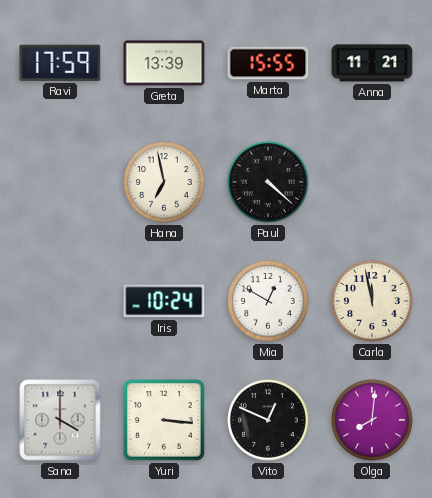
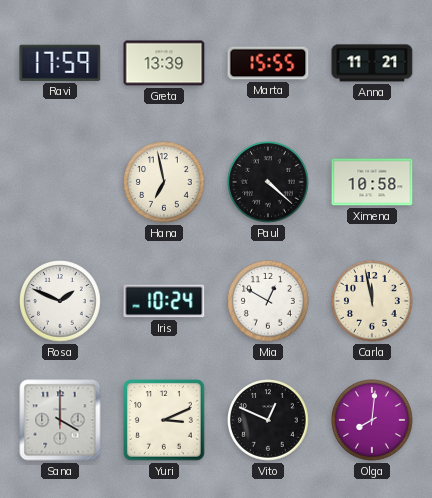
Ximena: none -> 10:58 (372, 182)
Rosa: none -> 1:49 (61, 302)
Yuri: 3:16 -> 3:11 (165, 421)
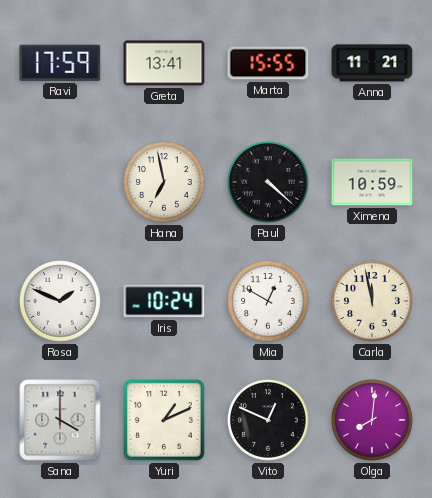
Greta: 13:39 -> 13:41 (164, 63)
Ximena: 10:58 -> 10:59 (372, 182)
Yuri: 3:11 -> 1:11 (165, 421)
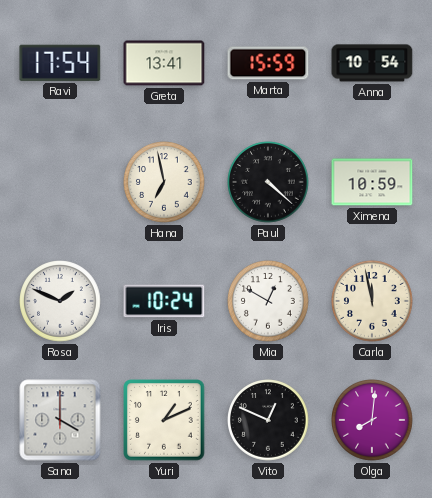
Ravi: 17:59 -> 17:54 (60, 63)
Marta: 15:55 -> 15:59 (268, 63)
Anna: 11:21 -> 10:54 (372, 63)
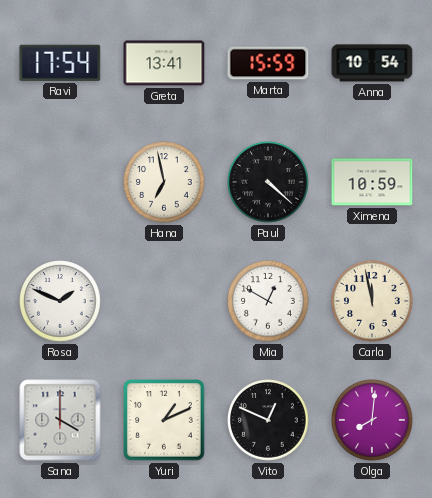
Iris: 10:24 -> none (164, 301)
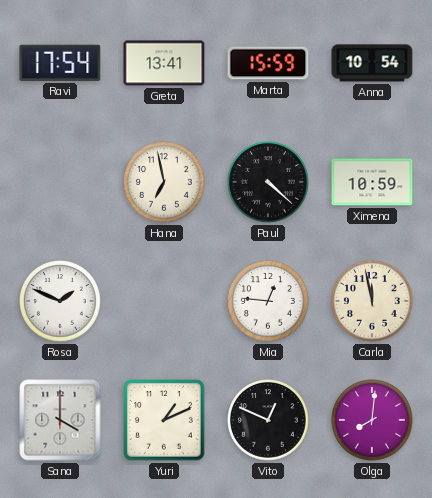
Mia: 12:50 -> 12:46 (269, 302)
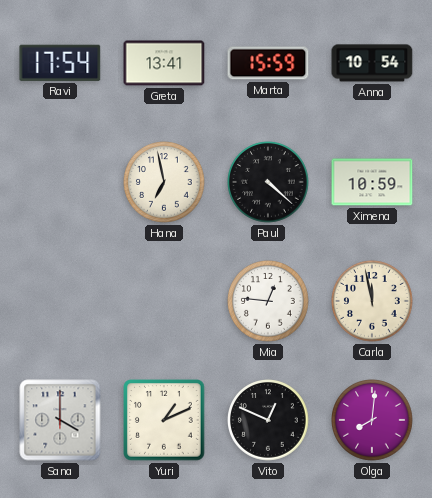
Rosa: 1:49 -> none (61, 302)
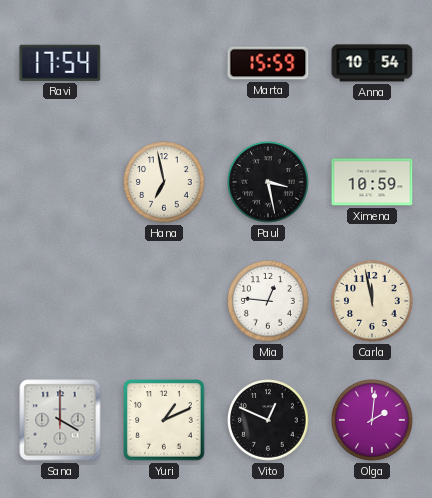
Greta: 13:41 -> none (164, 63)
Paul: 4:22 -> 3:28 (269, 183)
Olga: 8:01 -> 2:01 (373, 421)
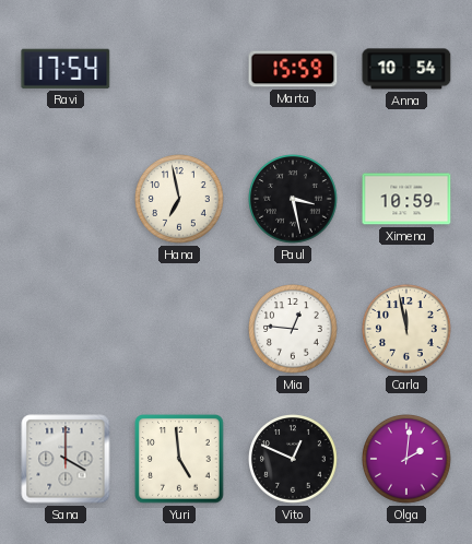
Yuri: 1:11 -> 4:59 (180, 460)
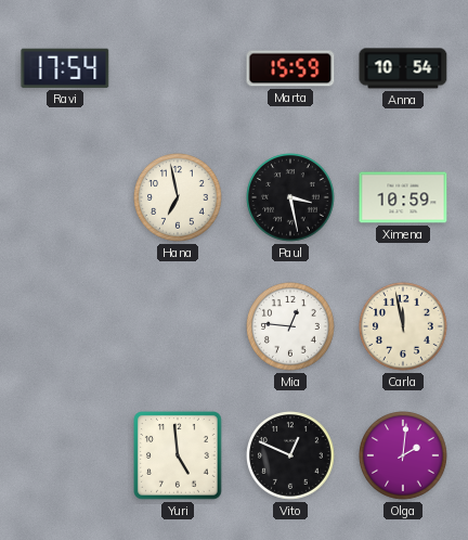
Sana: 4:00 -> none (66, 459)
